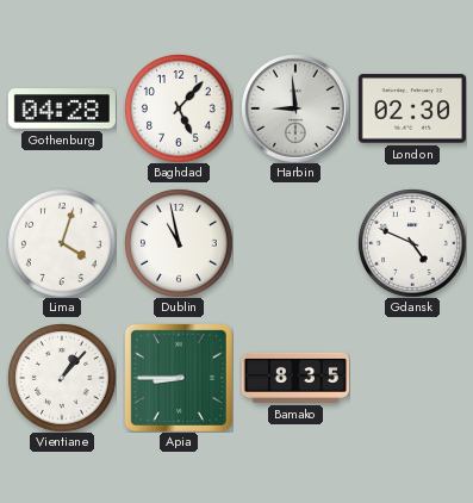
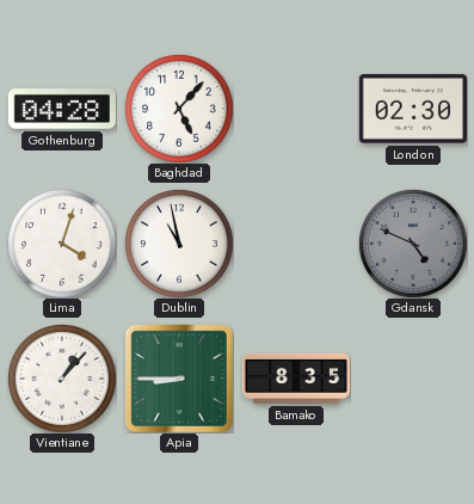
Harbin: 8:59 -> none (295, 108)
Gdansk dial: white -> grey (413, 244)
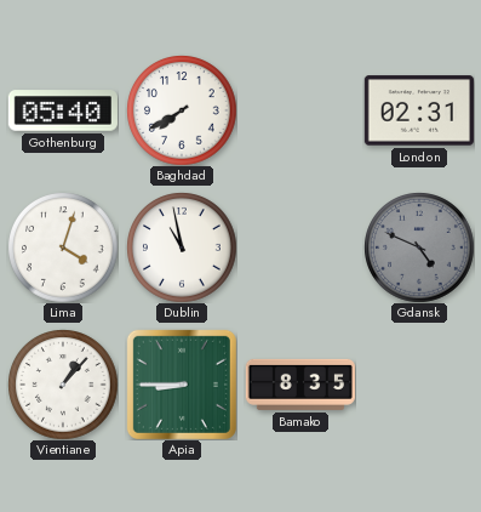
Gothenburg: 04:28 -> 05:40 (63, 110)
Baghdad: 5:07 -> 7:40 (182, 110)
London: 02:30 -> 02:31 (419, 110)
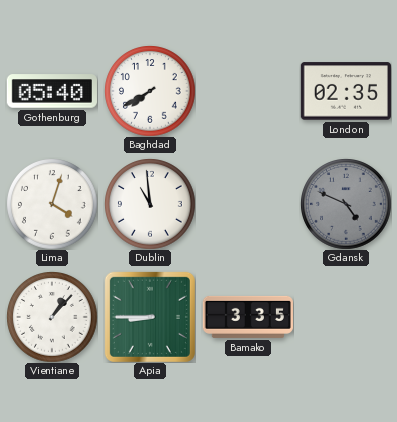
London: 02:31 -> 02:35 (346, 91)
Dublin: 10:58 -> 10:59 (150, 204)
Bamako: 8:35 -> 3:35 (248, 317)
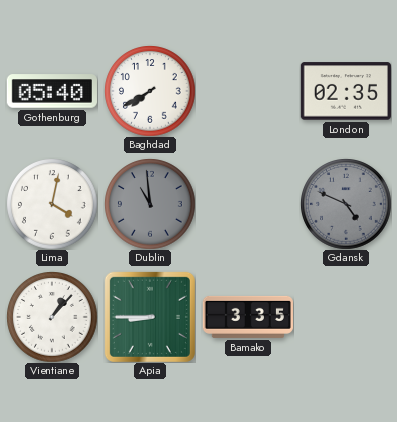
Lima: 4:03 -> 4:02 (52, 204)
Dublin dial: white -> grey (150, 204)
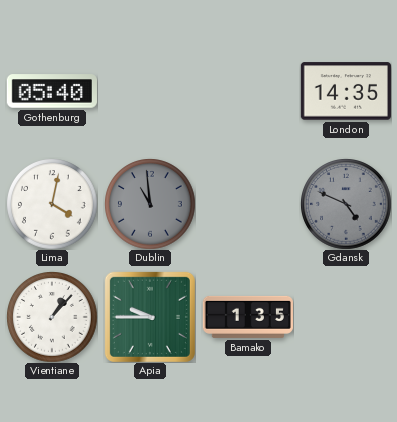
Baghdad: 7:40 -> none (150, 91)
London: 02:35 -> 14:35 (346, 91)
Apia: 8:45 -> 9:45 (150, 317)
Bamako: 3:35 -> 1:35 (248, 317)
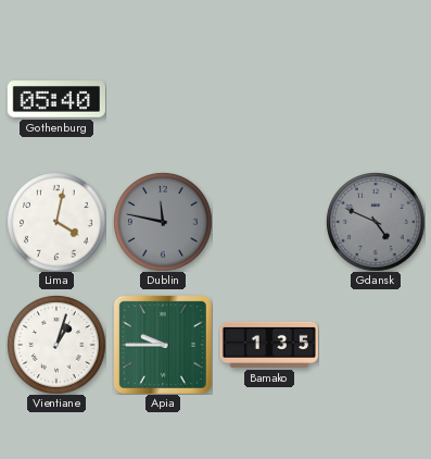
London: 14:35 -> none (346, 91)
Dublin: 10:59 -> 11:47 (163, 222)
Vientiane: 1:07 -> 1:03 (56, 345)
